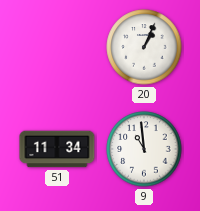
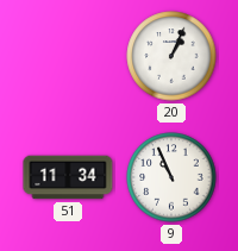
9: 10:59 -> 10:56 (171, 177)
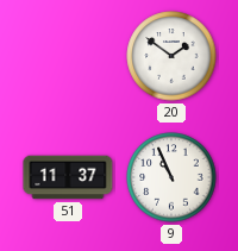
20: 1:04 -> 1:51 (171, 56)
51: 11:34 -> 11:37 (68, 177)
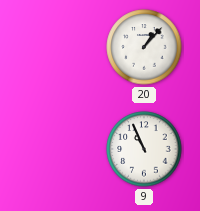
20: 1:51 -> 1:07 (144, 47)
51: 11:37 -> none (68, 177)
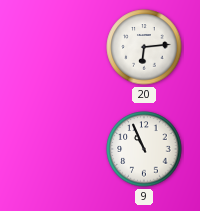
20: 1:07 -> 6:14 (144, 47)
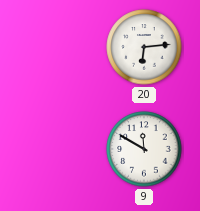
9: 10:56 -> 11:50 (144, 149)
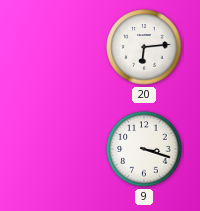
9: 11:50 -> 3:18 (144, 149)
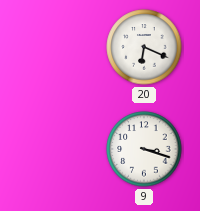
20: 6:14 -> 6:19 (144, 47)
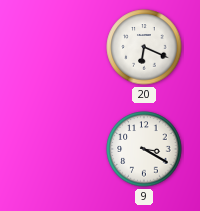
9: 3:18 -> 3:20 (144, 149)
